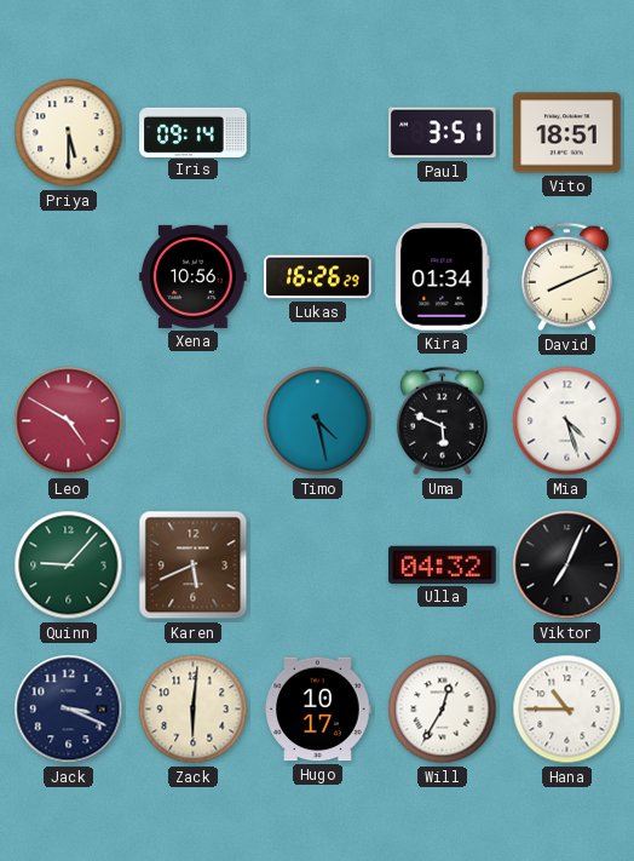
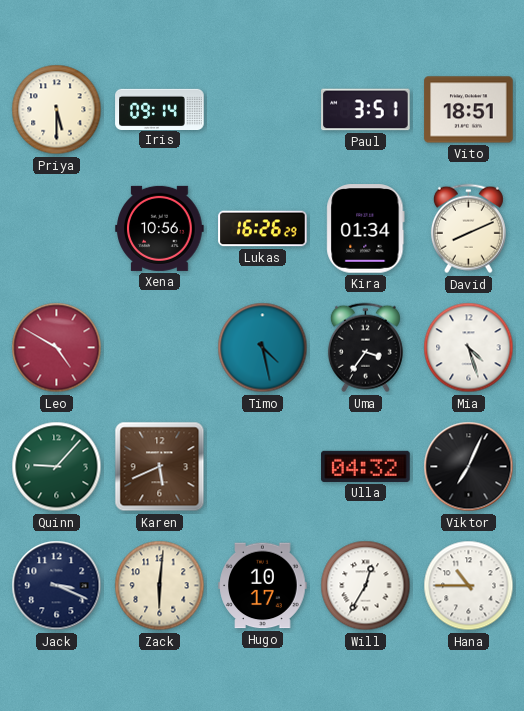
Uma: 5:49 -> 3:36 (365, 348)
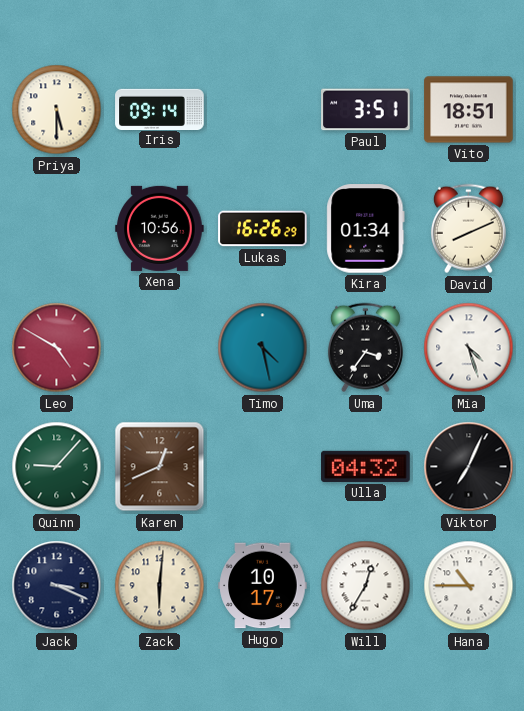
Karen: 5:41 -> 12:41 (160, 467)
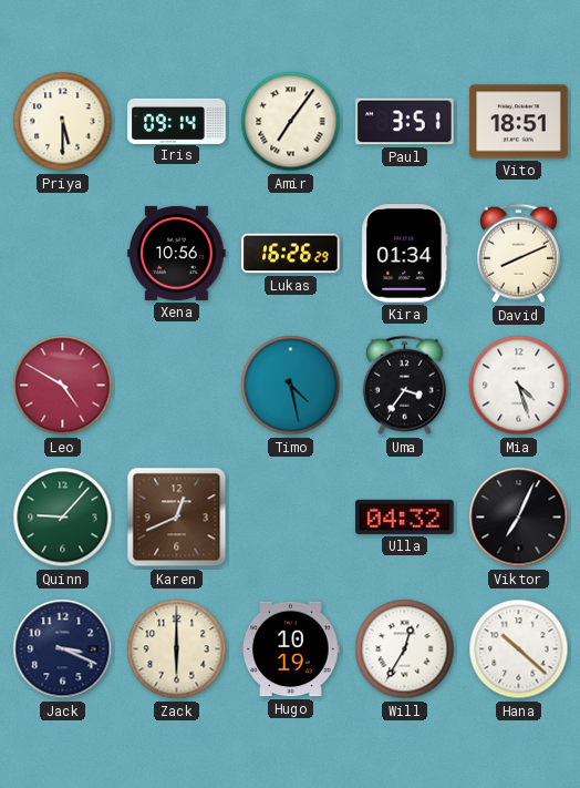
Amir: none -> 7:06 (291, 122)
Zack: 6:01 -> 6:00 (177, 649)
Hugo: 10:17 -> 10:19 (291, 649)
Hana: 10:45 -> 10:22 (519, 649)
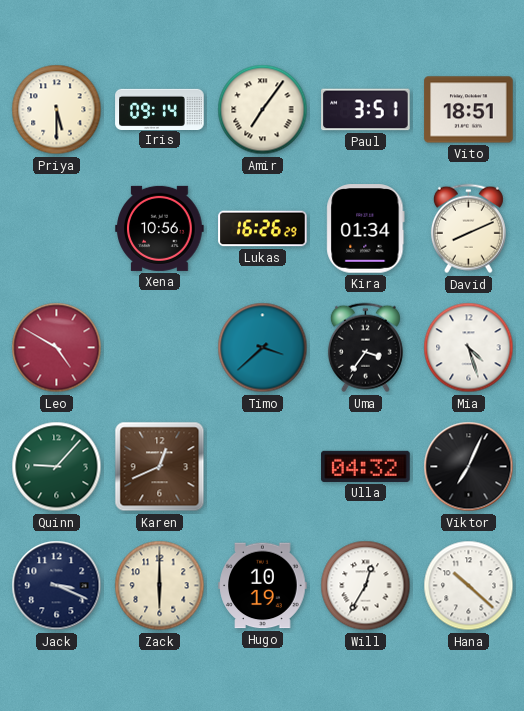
Timo: 4:28 -> 3:38 (263, 348)
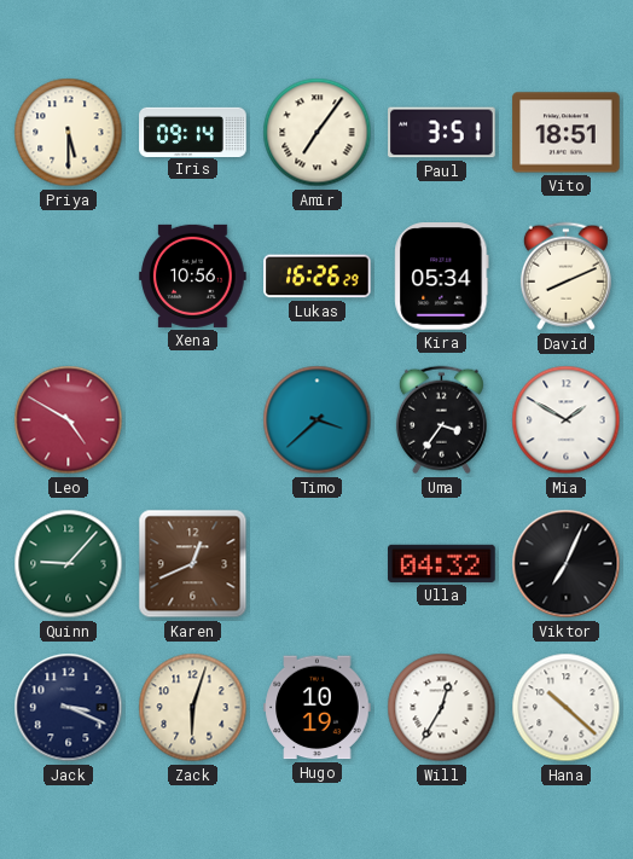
Kira: 01:34 -> 05:34 (442, 277)
Mia: 4:27 -> 1:50 (567, 420)
Zack: 6:00 -> 6:03 (193, 708)
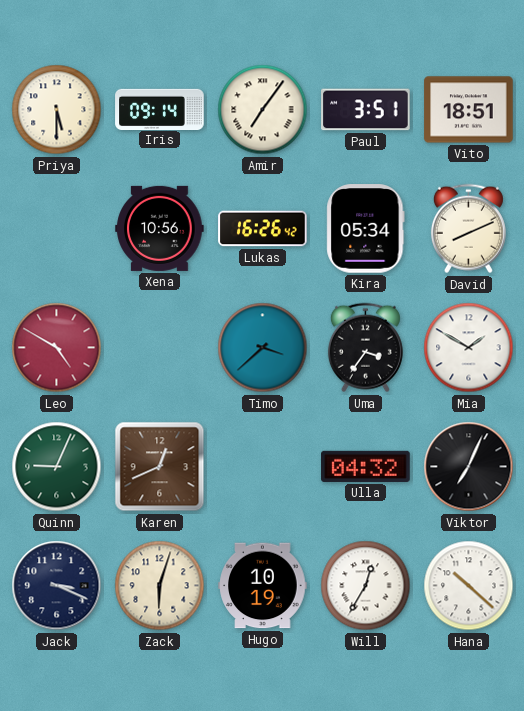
Lukas: 16:26:29 -> 16:26:42 (263, 229)
Quinn: 9:07 -> 9:04 (57, 467)
